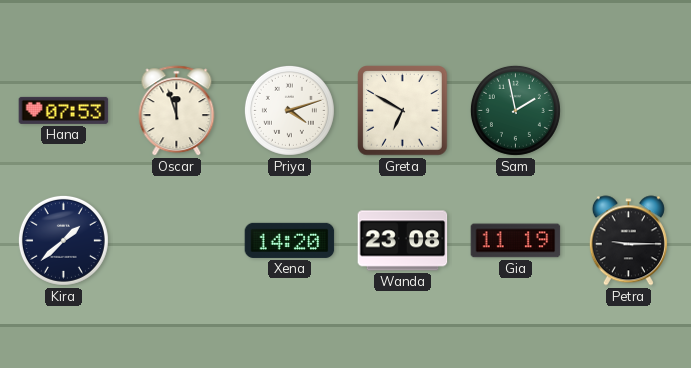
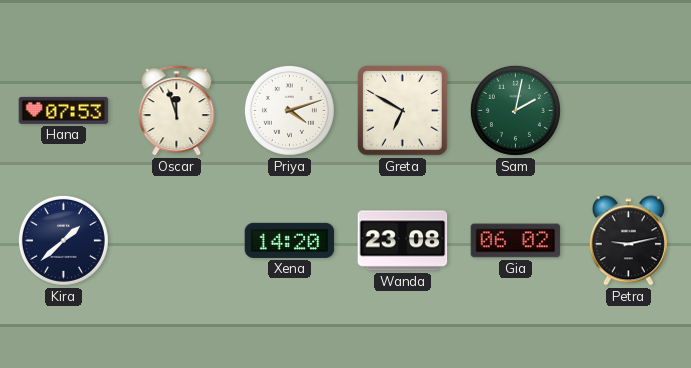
Sam: 1:58 -> 2:02 (515, 110)
Gia: 11:19 -> 06:02 (516, 241)
Petra: 9:15 -> 9:13 (628, 241)
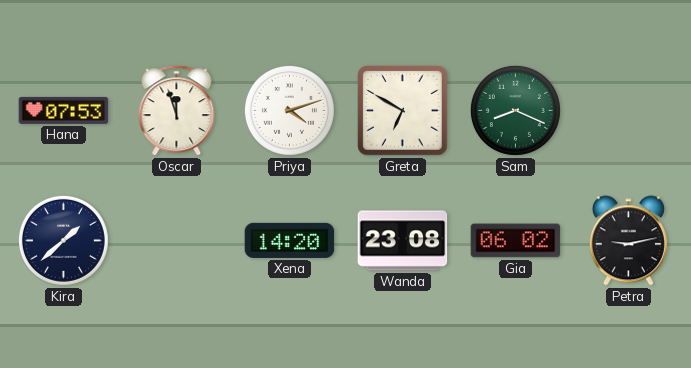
Sam: 2:02 -> 8:19 (515, 110)
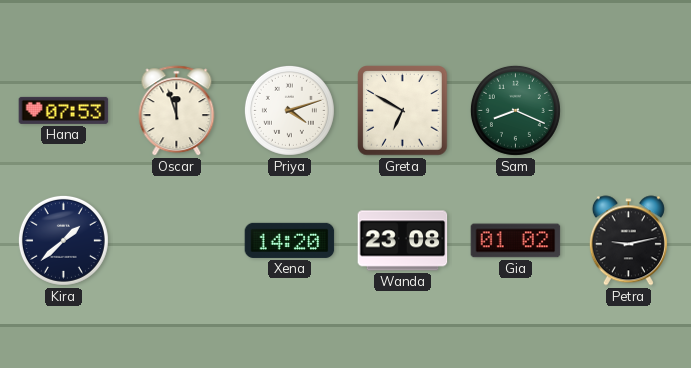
Gia: 06:02 -> 01:02 (516, 241)
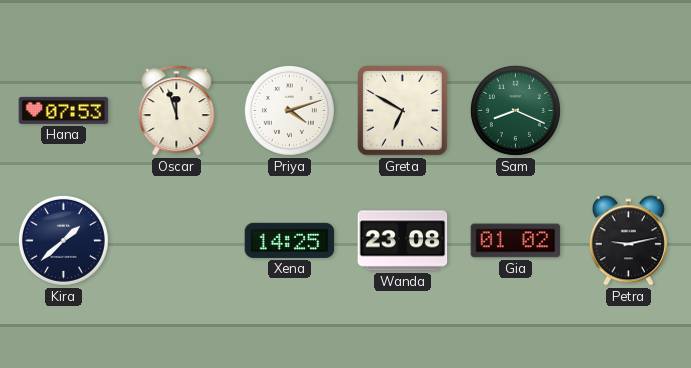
Xena: 14:20 -> 14:25 (290, 240)
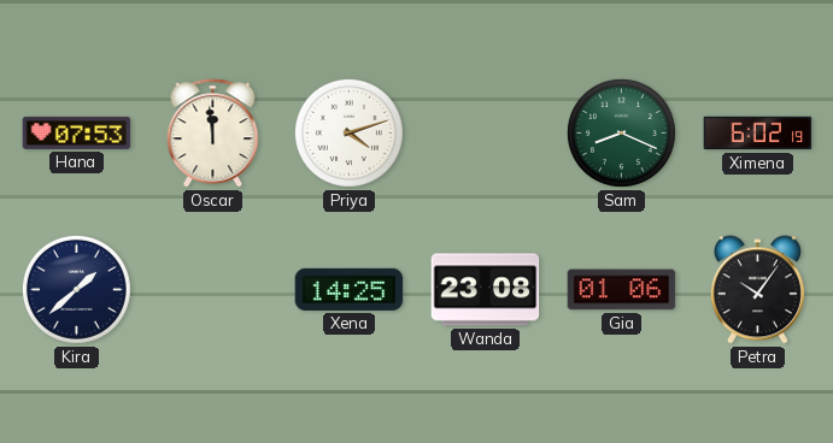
Oscar: 11:57 -> 11:59 (213, 134)
Greta: 6:50 -> none (403, 111)
Ximena: none -> 6:02 (758, 134)
Gia: 01:02 -> 01:06 (622, 290)
Petra: 9:13 -> 10:06 (757, 290)
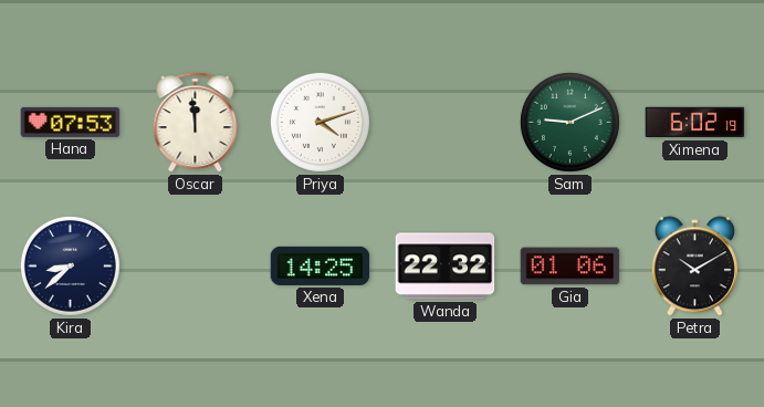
Sam: 8:19 -> 9:11 (569, 122)
Kira: 1:38 -> 8:38 (70, 265)
Wanda: 23:08 -> 22:32 (446, 267)
Petra: 10:06 -> 10:10 (694, 267)
